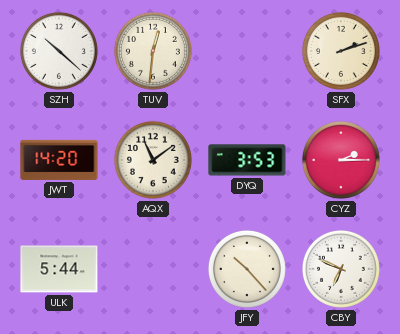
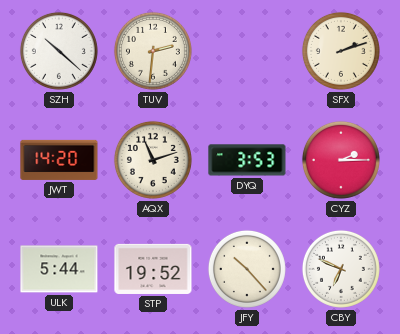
TUV: 12:31 -> 2:31 (153, 51)
AQX: 11:09 -> 11:12 (153, 160)
STP: none -> 19:52 (153, 269)
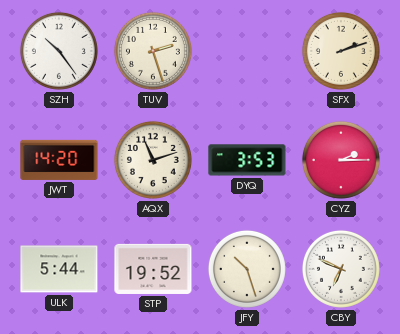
SZH: 10:22 -> 10:24 (59, 51)
TUV: 2:31 -> 2:27 (153, 51)
JFY: 10:23 -> 10:27 (247, 269)
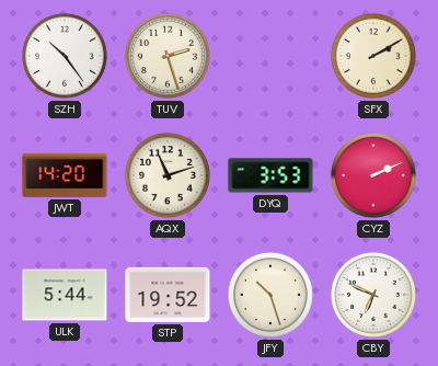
SFX: 2:12 -> 2:10 (373, 56)
CYZ: 2:15 -> 2:11 (373, 175)
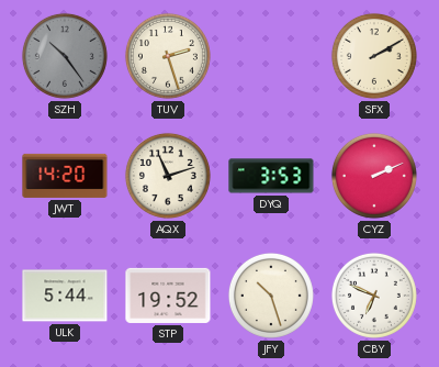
SZH dial: white -> grey (65, 56)
